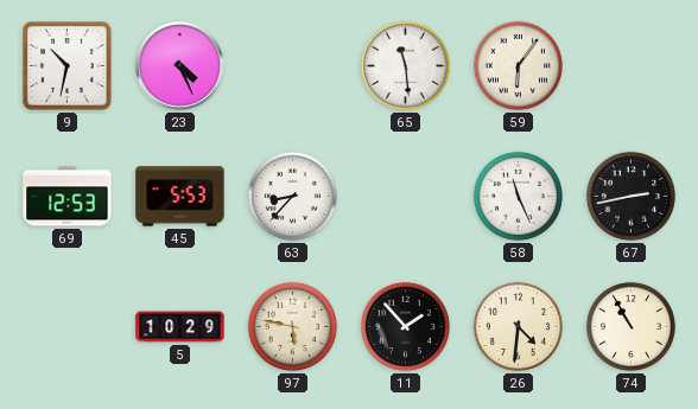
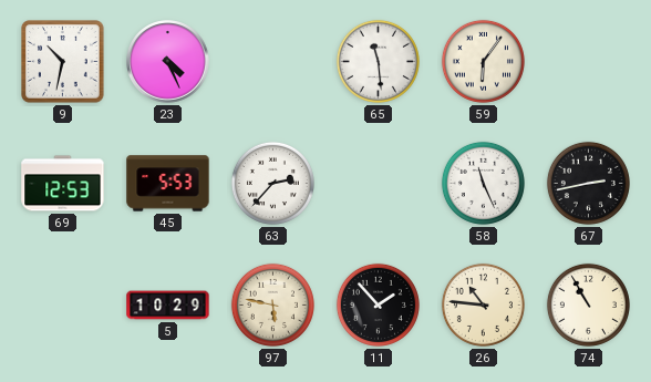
63: 8:37 -> 2:37 (272, 183)
26: 4:31 -> 10:46 (483, 304)
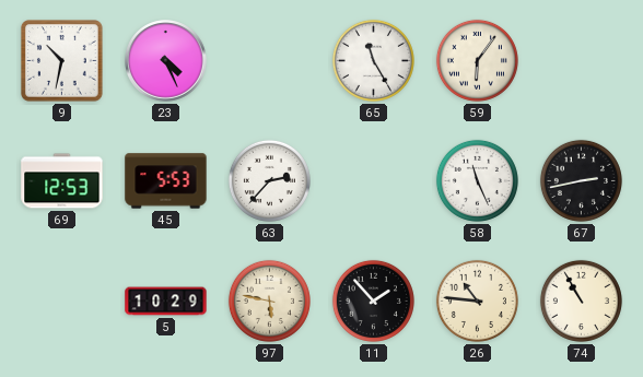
65: 11:29 -> 11:25 (373, 60)
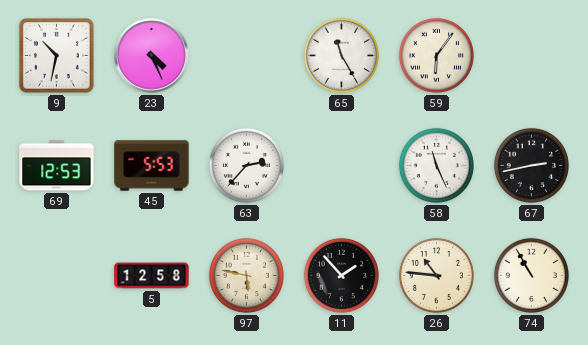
5: 10:29 -> 12:58 (152, 276)
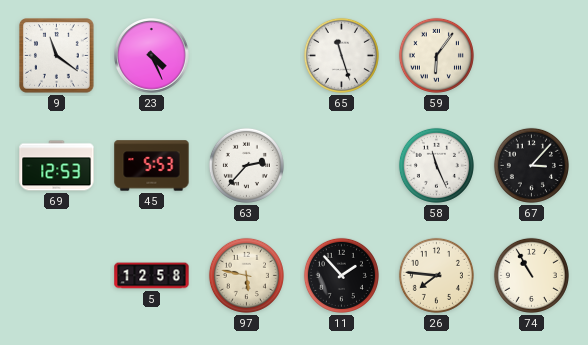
9: 10:32 -> 11:21 (57, 56)
65: 11:25 -> 11:27 (341, 55)
67: 2:43 -> 3:07 (531, 165)
26: 10:46 -> 7:46 (436, 275)
